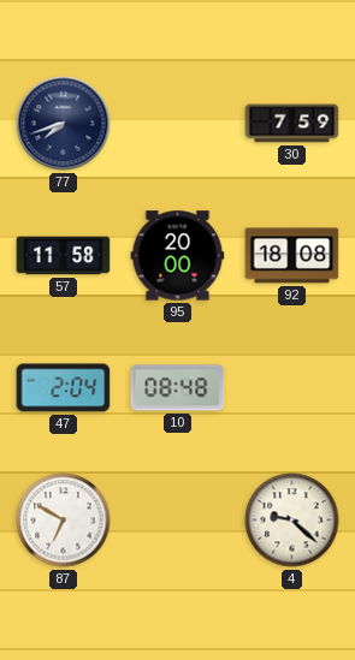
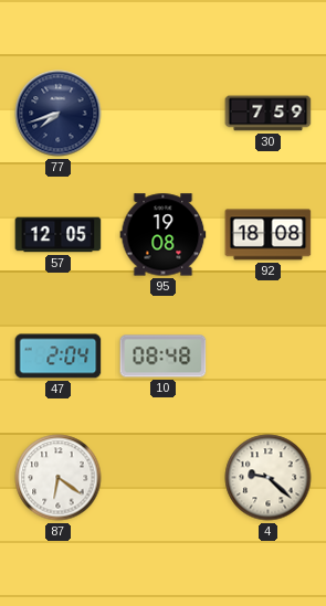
57: 11:58 -> 12:05 (59, 235)
95: 20:00 -> 19:08 (164, 235)
87: 6:50 -> 6:21 (59, 478)
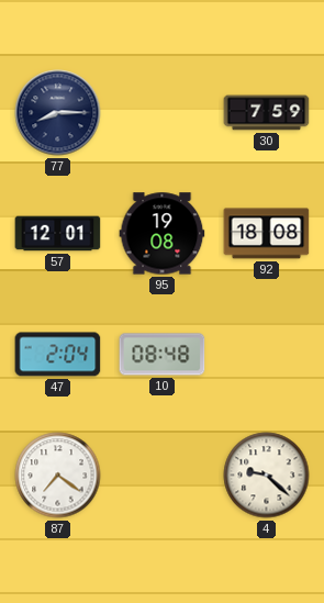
77: 7:42 -> 8:15 (58, 113)
57: 12:05 -> 12:01 (58, 234)
87: 6:21 -> 7:21 (58, 476)
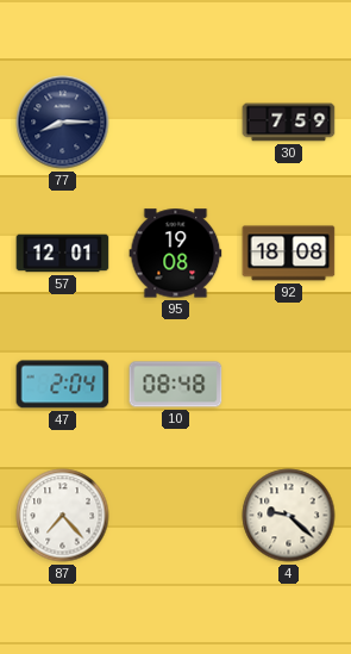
87: 7:21 -> 7:23 (63, 516)
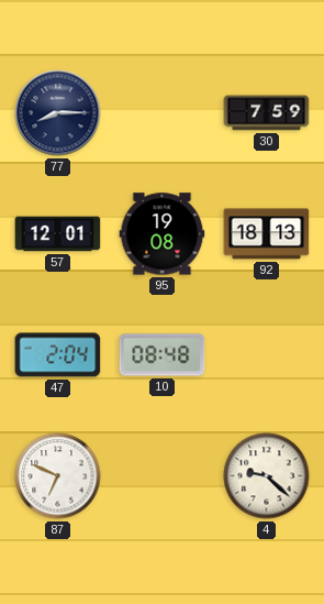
92: 18:08 -> 18:13 (267, 234)
87: 7:23 -> 6:49 (58, 476)
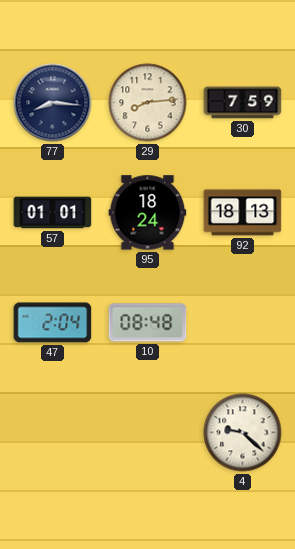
77: 8:15 -> 8:16 (53, 103)
29: none -> 8:14 (148, 103)
57: 12:01 -> 01:01 (53, 213)
95: 19:08 -> 18:24 (148, 213)
87: 6:49 -> none (58, 476)
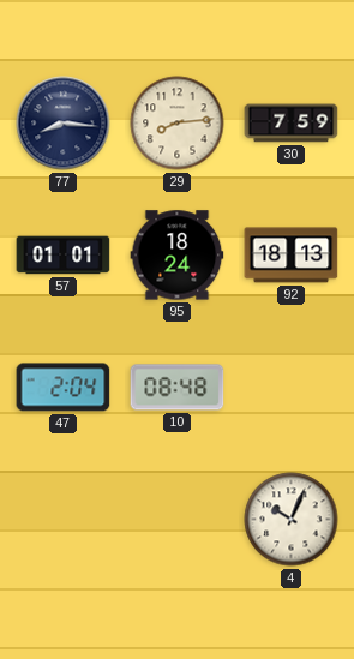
4: 9:22 -> 10:04 (292, 520)
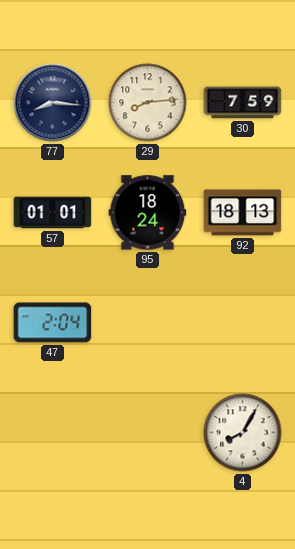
10: 08:48 -> none (178, 388)
4: 10:04 -> 8:05 (243, 433)
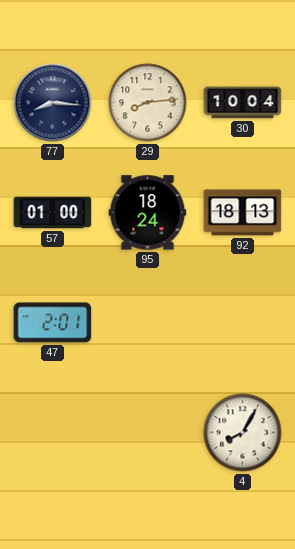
30: 7:59 -> 10:04 (243, 103)
57: 01:01 -> 01:00 (53, 213)
47: 2:04 -> 2:01 (53, 323)
